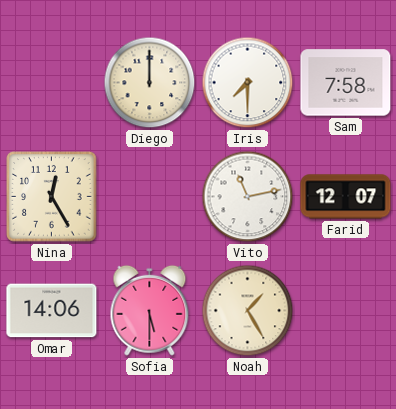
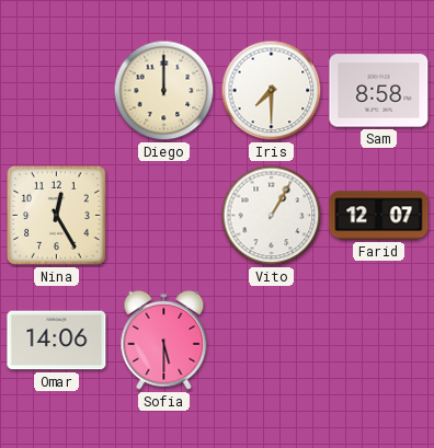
Sam: 7:58 -> 8:58 (379, 91)
Vito: 11:13 -> 1:05 (272, 216)
Noah: 1:25 -> none (248, 311)
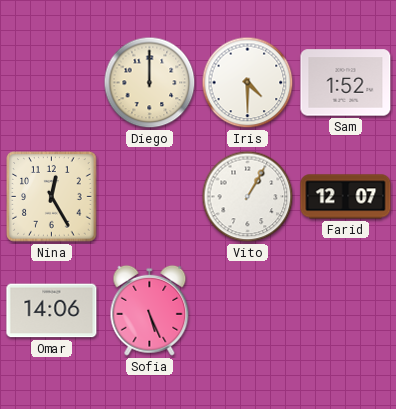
Iris: 7:30 -> 4:30 (248, 83)
Sam: 8:58 -> 1:52 (346, 83)
Sofia: 5:30 -> 5:26 (150, 310)
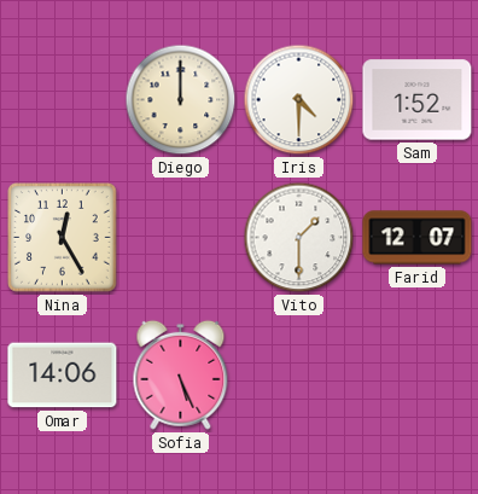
Vito: 1:05 -> 1:30 (299, 238)
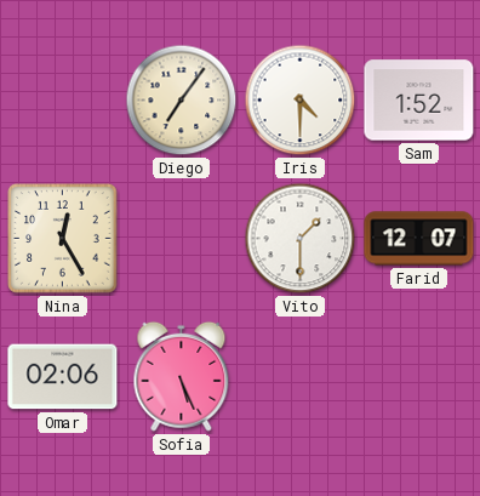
Diego: 12:00 -> 7:06 (182, 101)
Omar: 14:06 -> 02:06 (63, 377)
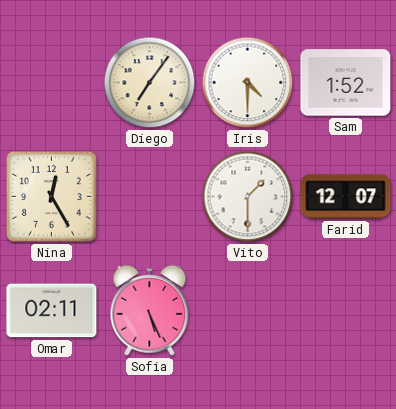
Omar: 02:06 -> 02:11 (52, 311)
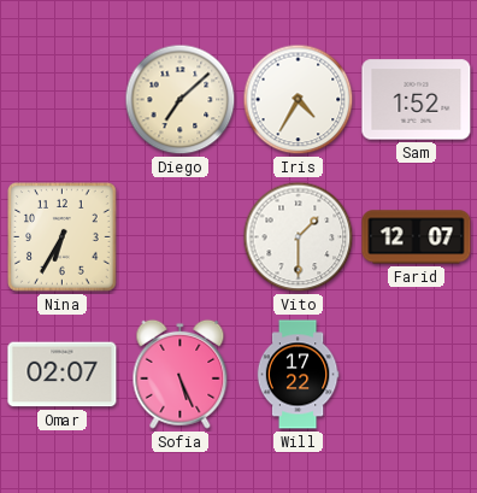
Diego: 7:06 -> 7:08 (181, 100)
Iris: 4:30 -> 4:35 (299, 100)
Nina: 12:25 -> 6:35 (63, 237)
Omar: 02:11 -> 02:07 (63, 375)
Will: none -> 17:22 (298, 375)
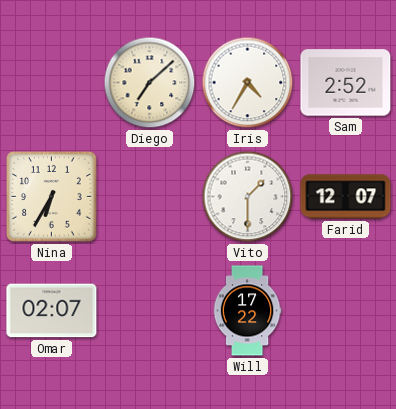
Sam: 1:52 -> 2:52 (346, 83)
Sofia: 5:26 -> none (181, 374)
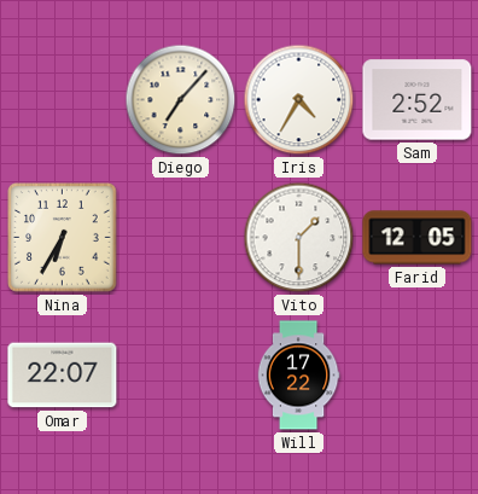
Diego: 7:08 -> 7:07 (181, 100)
Farid: 12:07 -> 12:05 (418, 238)
Omar: 02:07 -> 22:07 (63, 376)
